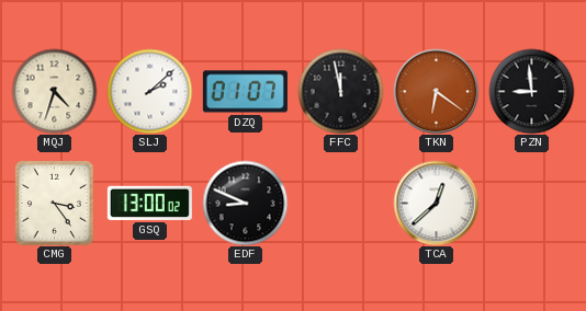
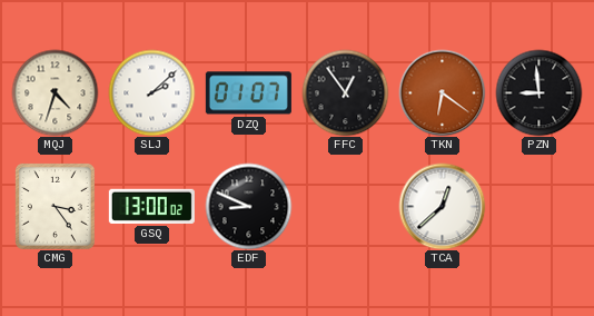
FFC: 11:58 -> 12:54 (345, 92)
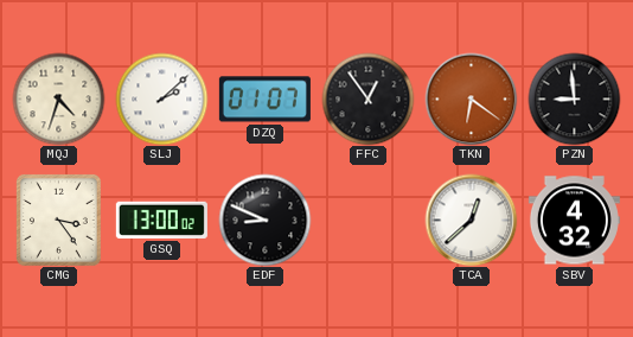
SBV: none -> 4:32 (574, 221)
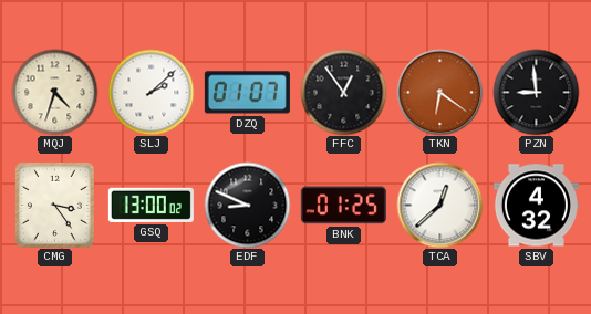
BNK: none -> 01:25 (343, 206)
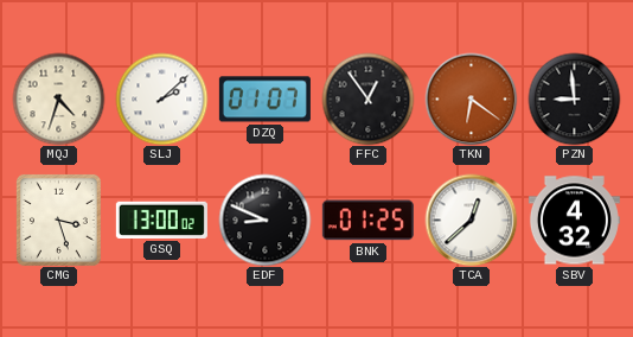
CMG: 3:24 -> 3:27 (58, 221)
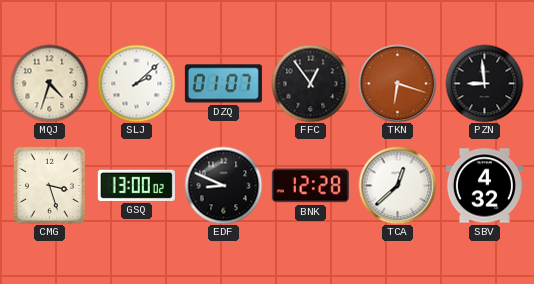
TKN: 6:21 -> 6:18 (397, 83)
BNK: 01:25 -> 12:28 (310, 186)
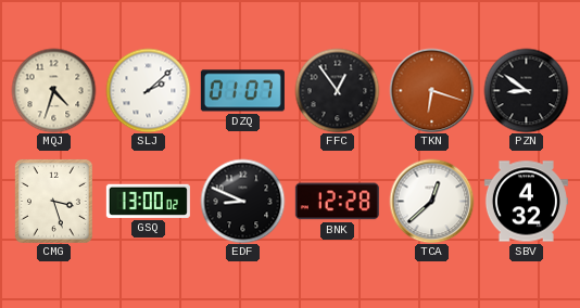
PZN: 8:59 -> 8:51 (526, 90)
